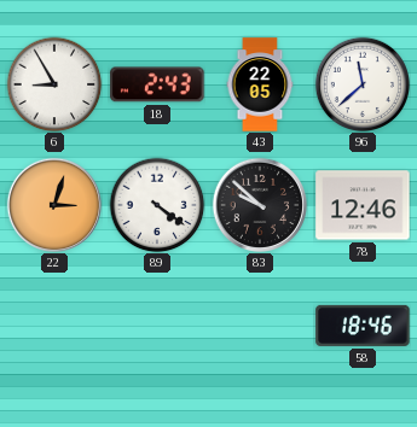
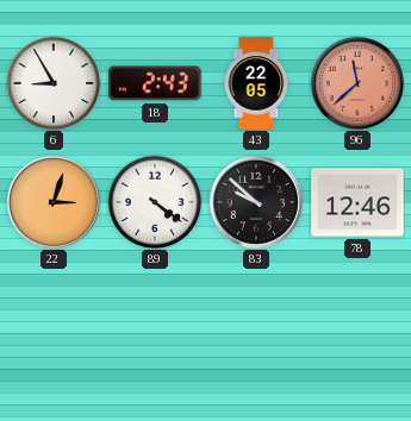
96 dial: white -> salmon (356, 82)
58: 18:46 -> none (363, 326)
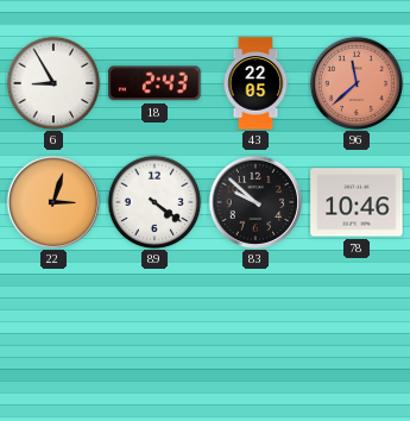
78: 12:46 -> 10:46 (357, 202)
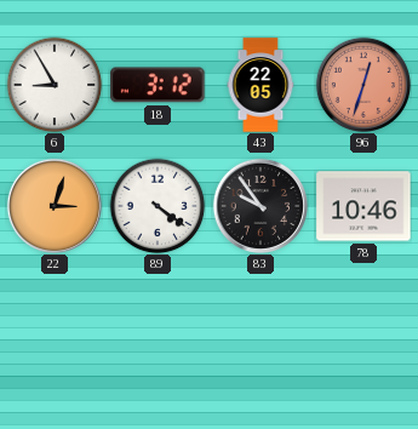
18: 2:43 -> 3:12 (158, 85)
96: 11:38 -> 12:33 (362, 84)
83: 9:52 -> 9:54 (259, 205)
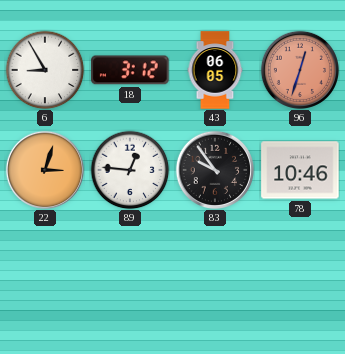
43: 22:05 -> 06:05 (215, 70)
89: 4:21 -> 12:46 (130, 170)
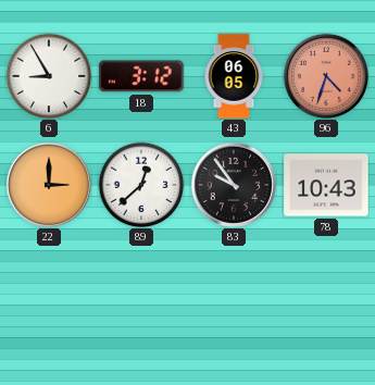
96: 12:33 -> 4:33 (325, 75)
22: 3:03 -> 3:00 (48, 184)
89: 12:46 -> 12:38 (141, 185)
78: 10:46 -> 10:43 (326, 185)
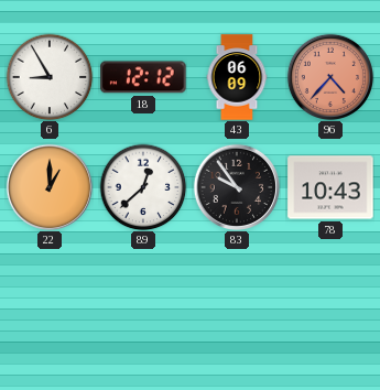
18: 3:12 -> 12:12 (143, 77)
43: 06:05 -> 06:09 (237, 77)
96: 4:33 -> 4:37 (329, 76)
22: 3:00 -> 1:00 (48, 186)
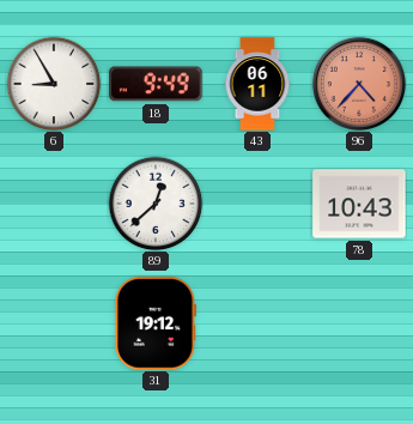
18: 12:12 -> 9:49 (156, 84)
43: 06:09 -> 06:11 (257, 84)
22: 1:00 -> none (48, 186)
83: 9:54 -> none (236, 186)
31: none -> 19:12 (156, 323)
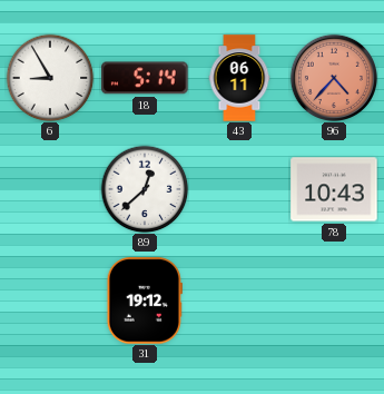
18: 9:49 -> 5:14 (145, 78)
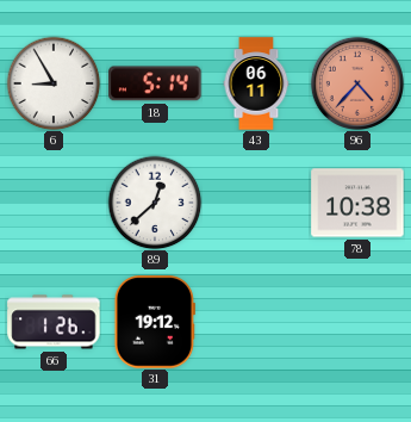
78: 10:43 -> 10:38 (357, 203)
66: none -> 1:26 (54, 322)
